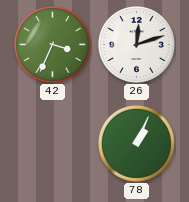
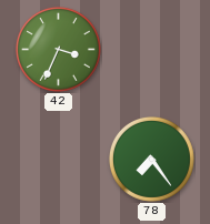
26: 12:12 -> none (137, 45)
78: 1:04 -> 7:24 (152, 160)
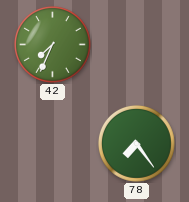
42: 3:34 -> 7:34 (53, 45)
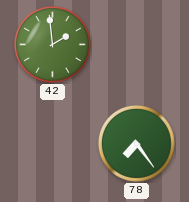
42: 7:34 -> 1:59 (53, 45)
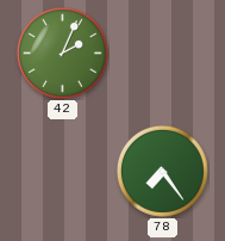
42: 1:59 -> 2:04 (63, 54)
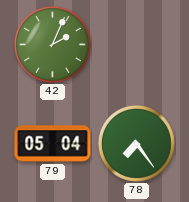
79: none -> 05:04 (53, 144)
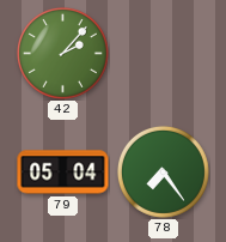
42: 2:04 -> 2:07 (63, 54)
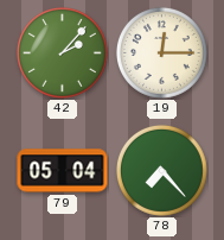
19: none -> 12:15 (162, 53)
78: 7:24 -> 7:23 (162, 171)
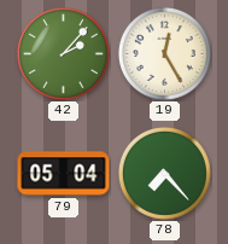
19: 12:15 -> 12:25 (165, 54)
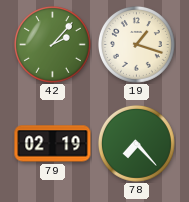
19: 12:25 -> 1:18 (137, 45)
79: 05:04 -> 02:19 (53, 144)
